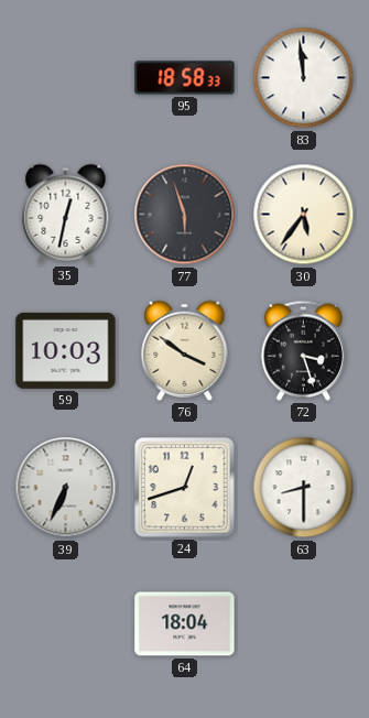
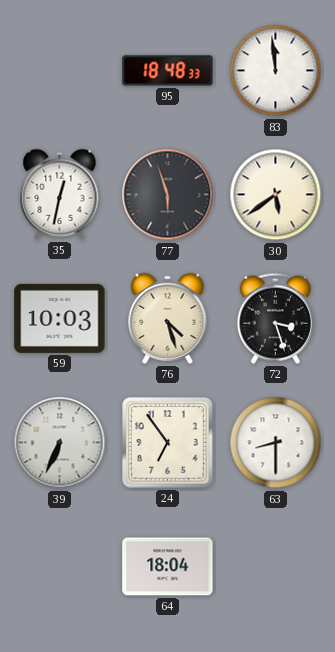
95: 18:58 -> 18:48 (168, 71)
30: 5:36 -> 5:39 (276, 195)
76: 3:51 -> 4:27 (168, 318)
24: 12:42 -> 6:54 (168, 443)
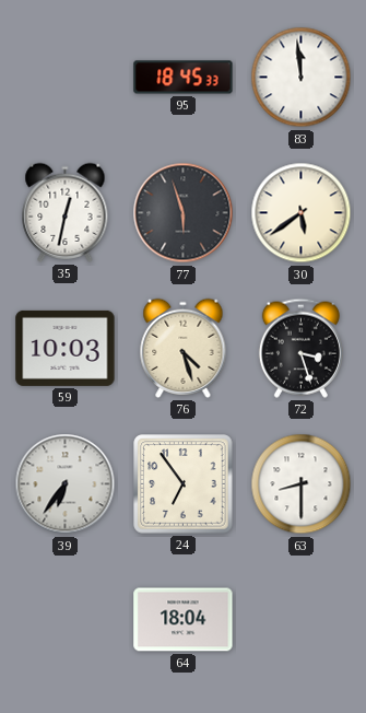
95: 18:48 -> 18:45 (184, 78)
39: 6:34 -> 6:36 (66, 484)
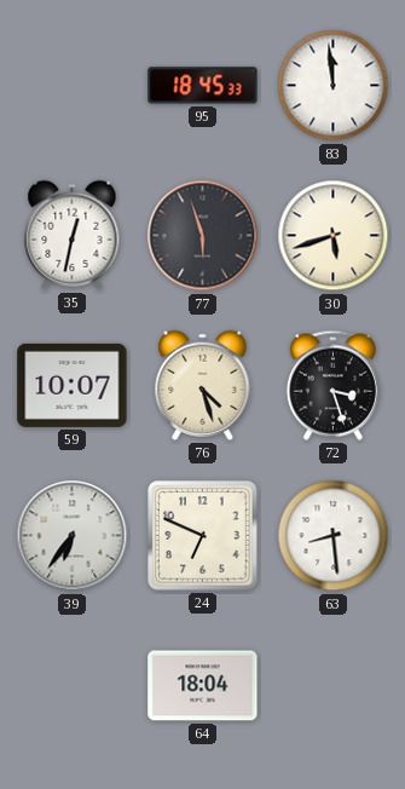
30: 5:39 -> 5:42 (334, 236)
59: 10:03 -> 10:07 (73, 385)
24: 6:54 -> 6:49 (203, 536)
63: 8:30 -> 8:29 (334, 536)
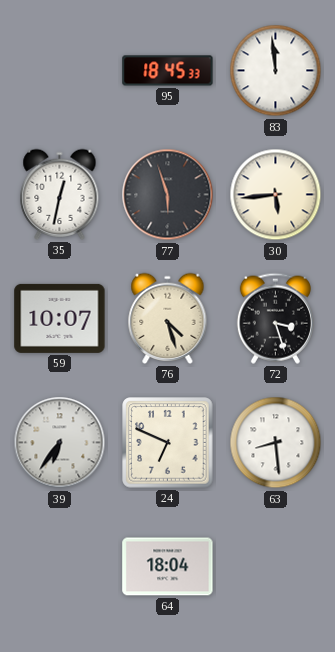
30: 5:42 -> 5:44 (276, 195)
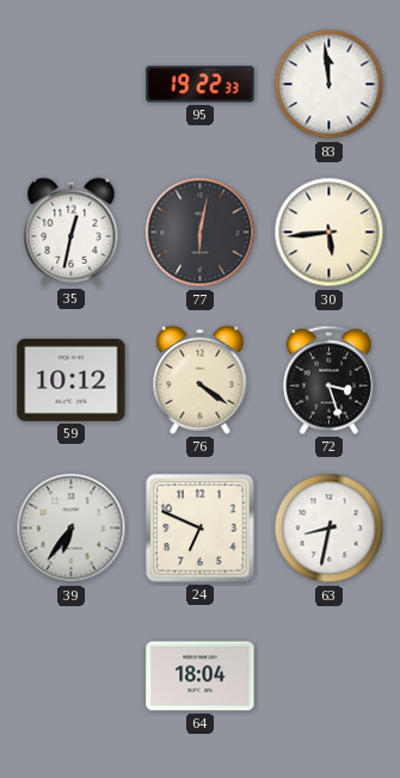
95: 18:45 -> 19:22 (201, 85)
77: 5:57 -> 6:02 (201, 233)
59: 10:07 -> 10:12 (72, 379)
76: 4:27 -> 4:21 (201, 379)
63: 8:29 -> 8:32 (330, 529)
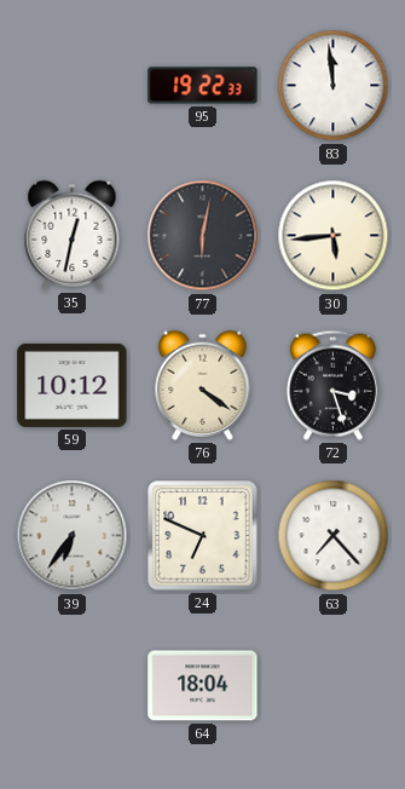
63: 8:32 -> 7:23 (334, 536)
